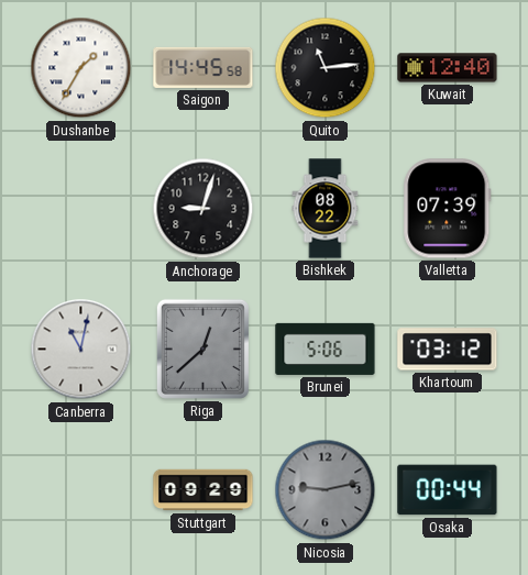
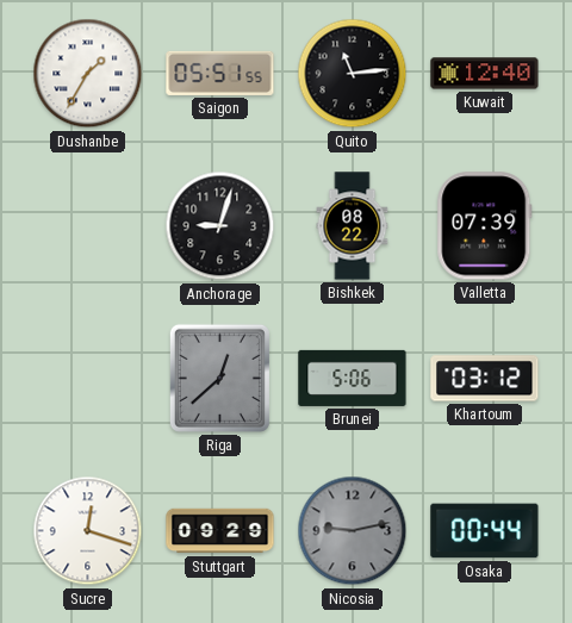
Saigon: 14:45 -> 05:51 (220, 73)
Canberra: 11:02 -> none (81, 350)
Sucre: none -> 12:18 (88, 531)
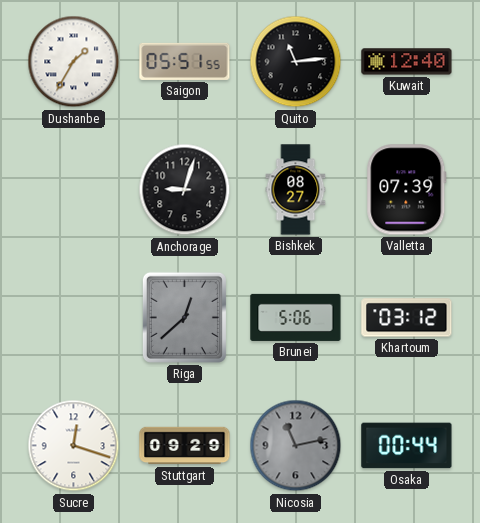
Bishkek: 08:22 -> 08:27 (296, 190)
Nicosia: 9:13 -> 11:13 (296, 446)
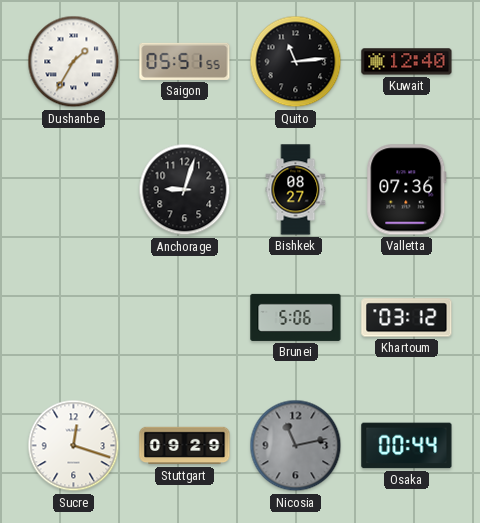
Valletta: 07:39 -> 07:36 (407, 190)
Riga: 12:38 -> none (184, 317)
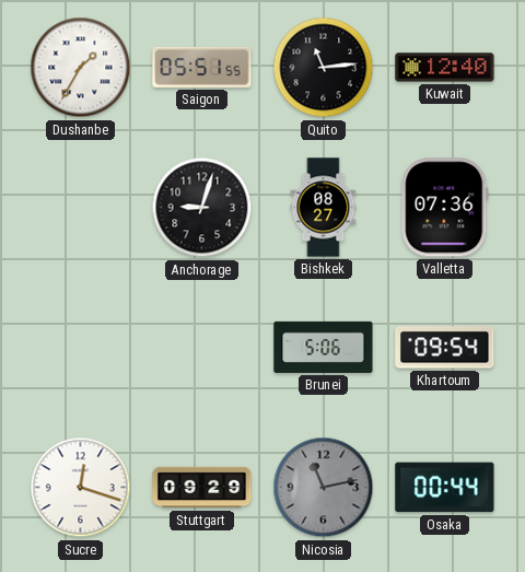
Khartoum: 03:12 -> 09:54 (445, 348)
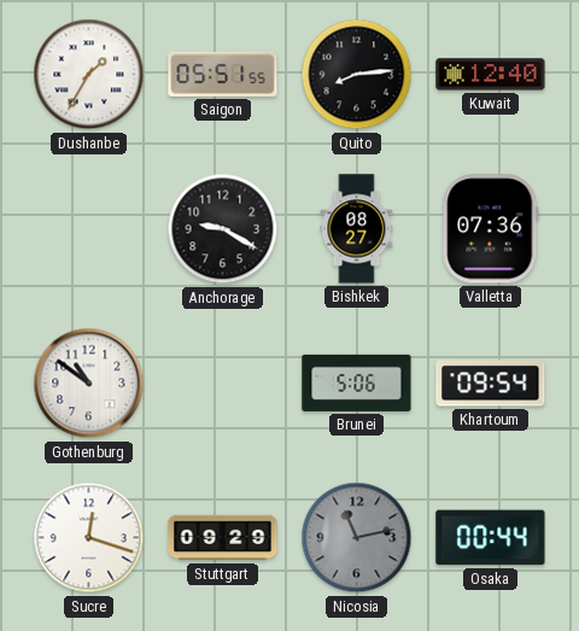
Quito: 11:14 -> 8:14 (357, 75)
Anchorage: 9:03 -> 9:20 (223, 229)
Gothenburg: none -> 10:51 (89, 384)
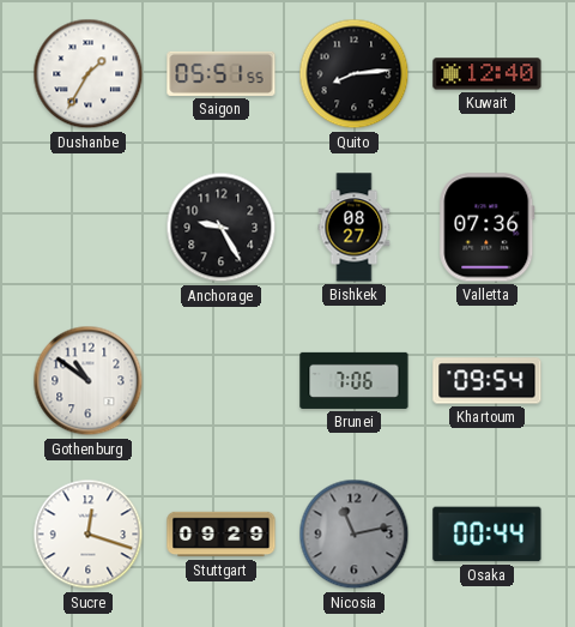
Anchorage: 9:20 -> 9:25 (222, 228)
Brunei: 5:06 -> 7:06 (355, 380)
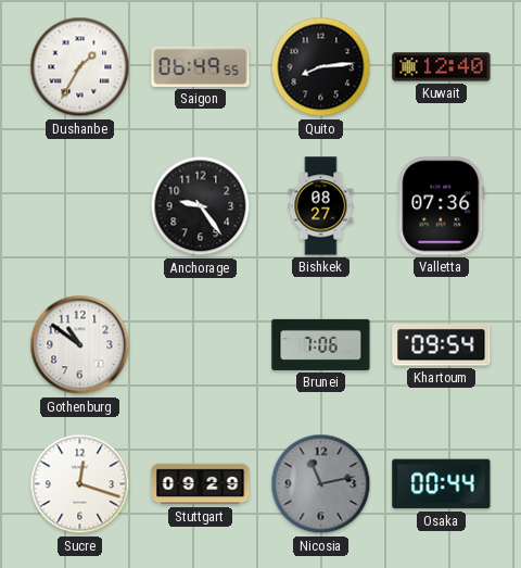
Saigon: 05:51 -> 06:49 (201, 66)
Anchorage: 9:25 -> 9:24 (201, 206)
